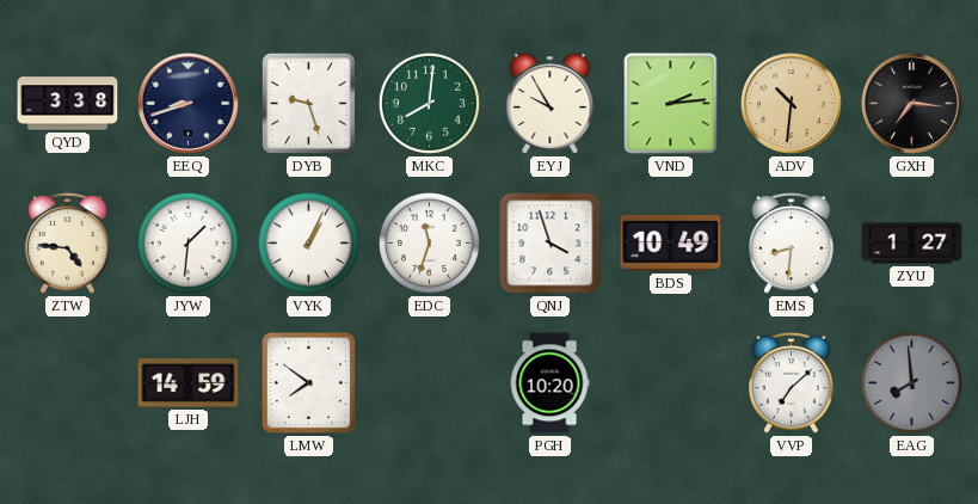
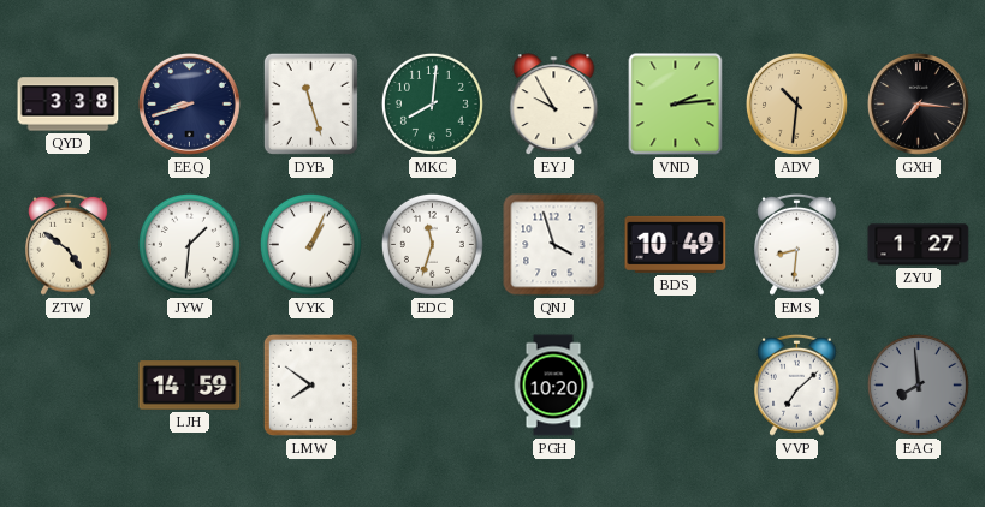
DYB: 9:27 -> 11:27 (310, 103)
ZTW: 4:46 -> 4:51 (69, 244)
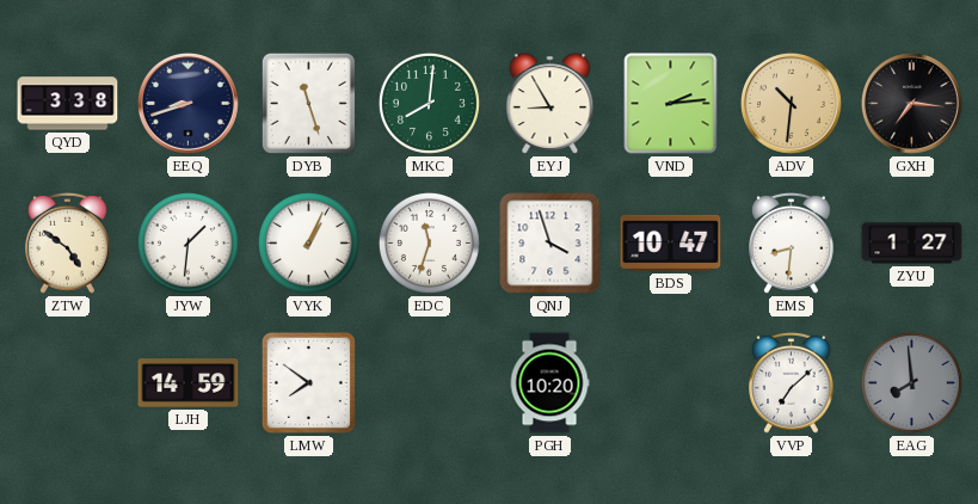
EYJ: 9:55 -> 8:55 (550, 104)
BDS: 10:49 -> 10:47 (671, 242)
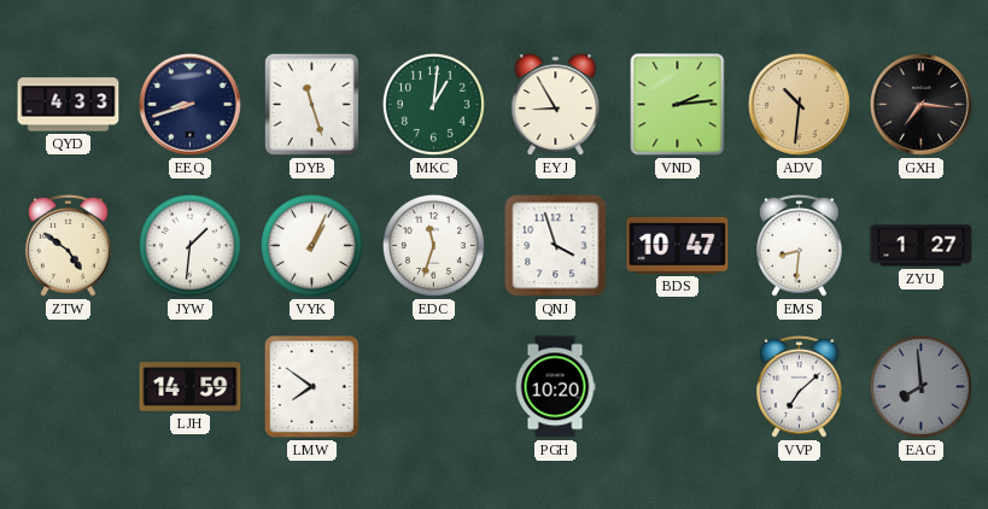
QYD: 3:38 -> 4:33 (69, 105)
MKC: 8:01 -> 1:01 (433, 104)
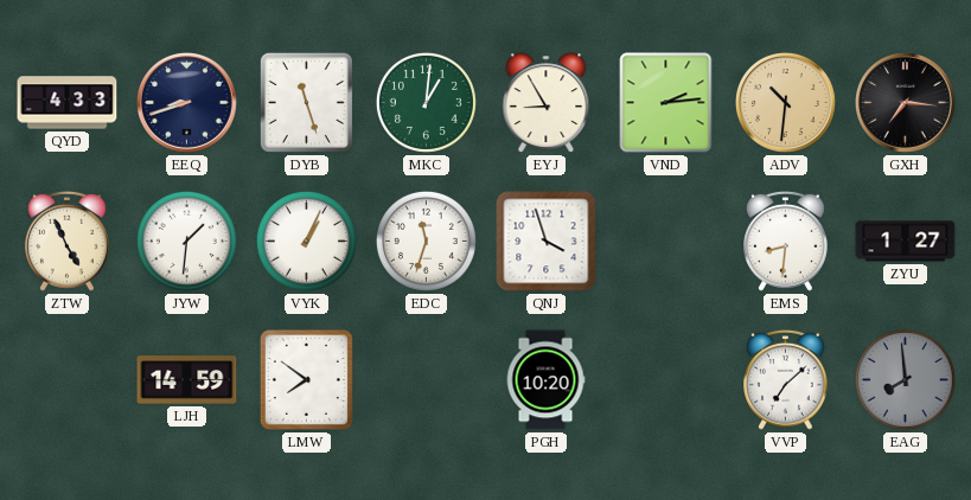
ZTW: 4:51 -> 4:56 (68, 241)
BDS: 10:47 -> none (678, 245)
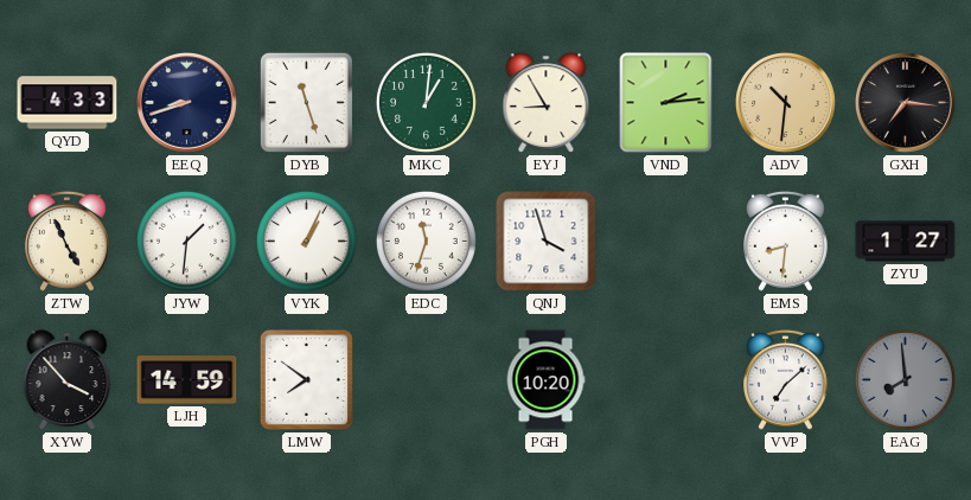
XYW: none -> 3:53 (68, 380)
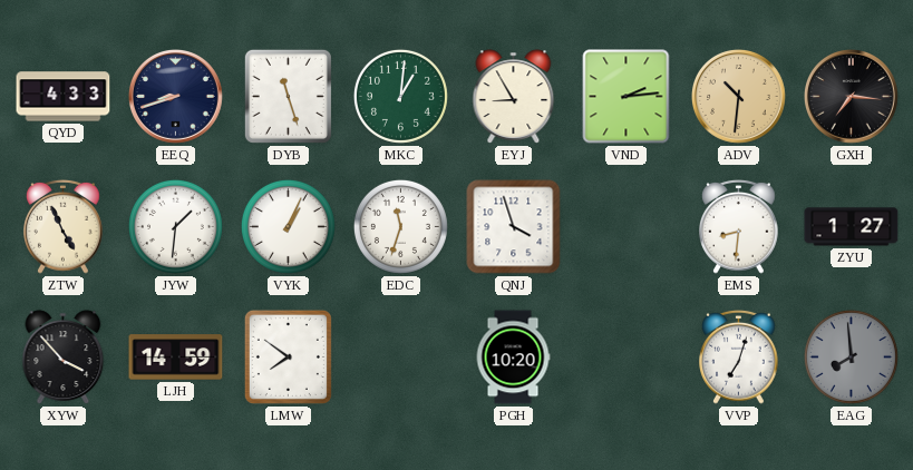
VVP: 7:08 -> 7:03 (739, 356)
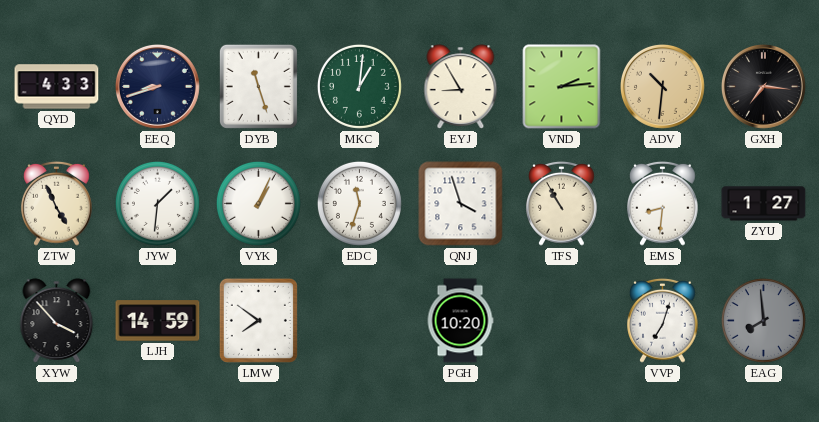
TFS: none -> 10:55 (562, 203)
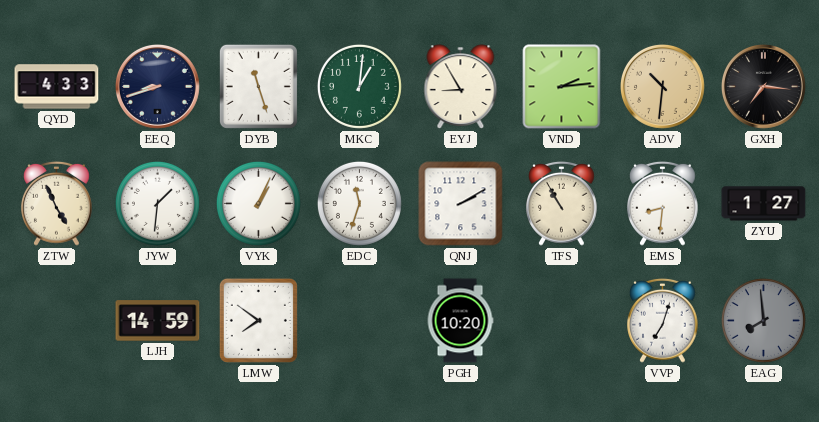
QNJ: 3:57 -> 2:10 (461, 204)
XYW: 3:53 -> none (57, 321)
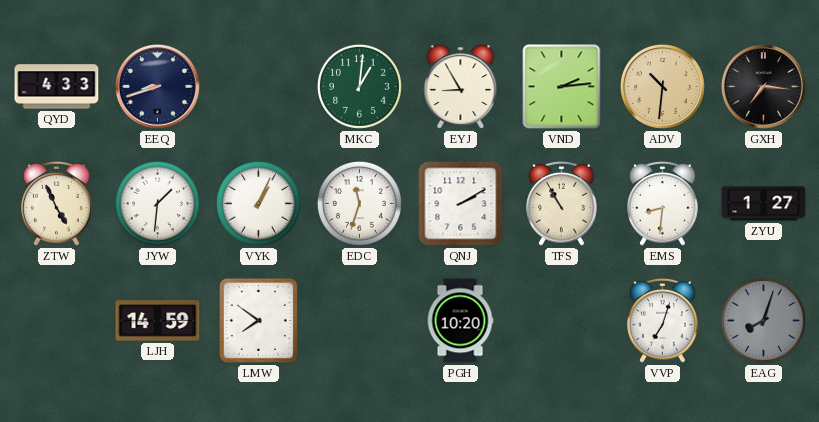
DYB: 11:27 -> none (258, 86)
EAG: 7:59 -> 8:03 (763, 320)
